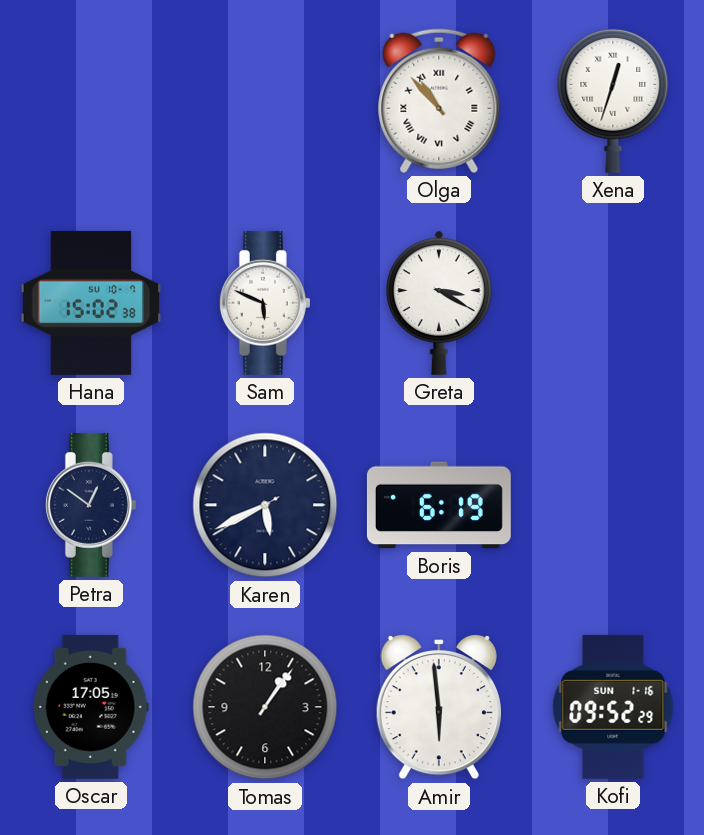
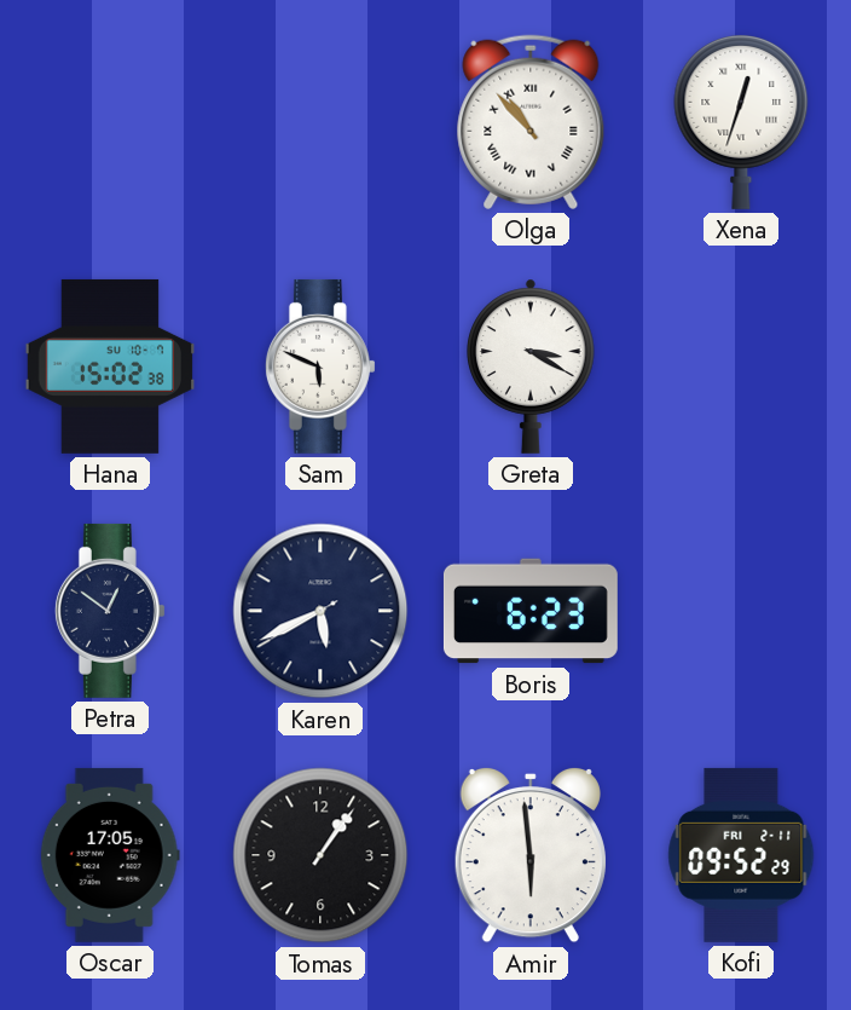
Boris: 6:19 -> 6:23 (531, 611)
Kofi date: SUN 1-16 -> FRI 2-11 (741, 855)
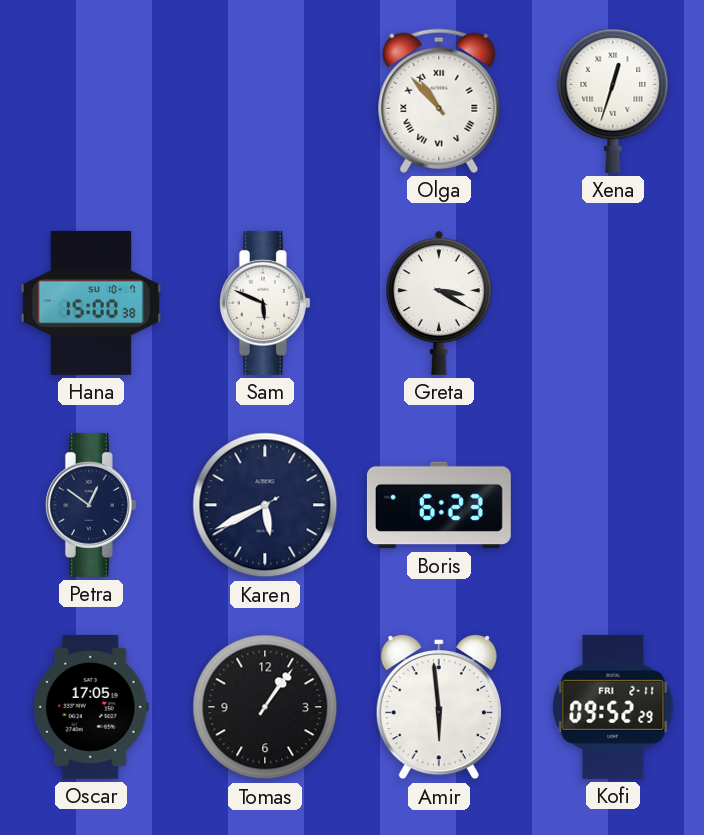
Hana: 15:02 -> 15:00 (90, 303)
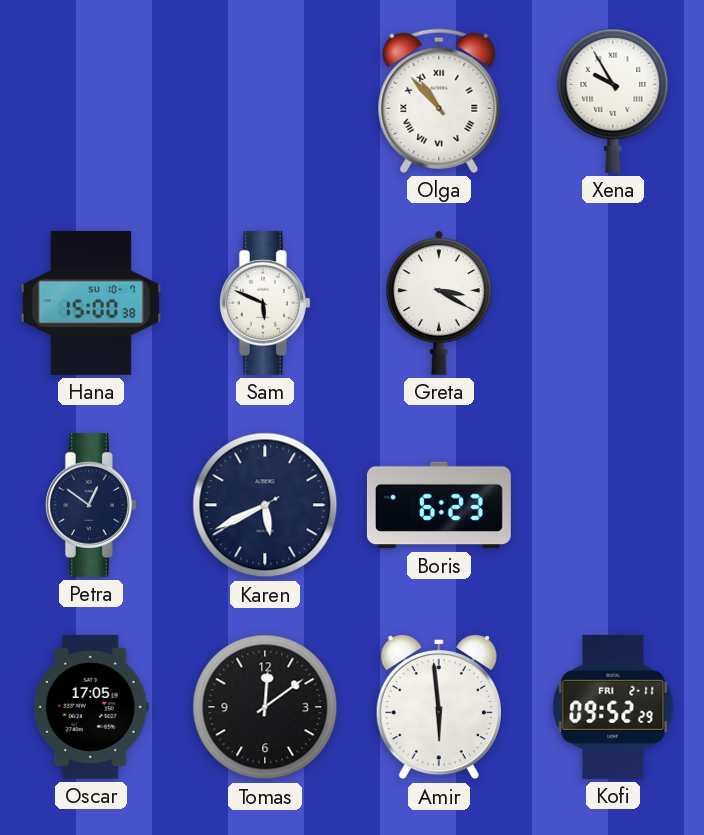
Xena: 12:33 -> 9:55 (613, 100)
Tomas: 1:06 -> 12:09 (265, 707)
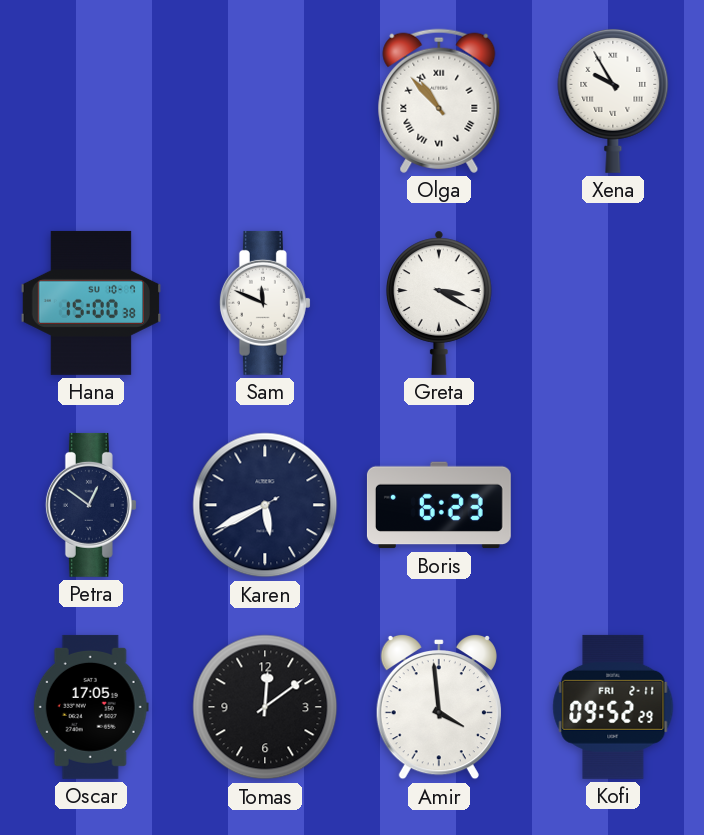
Sam: 5:49 -> 11:49 (265, 303)
Amir: 5:59 -> 3:59 (439, 707)
